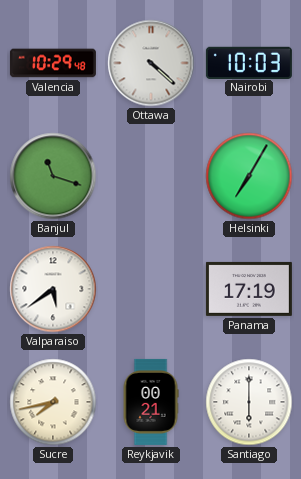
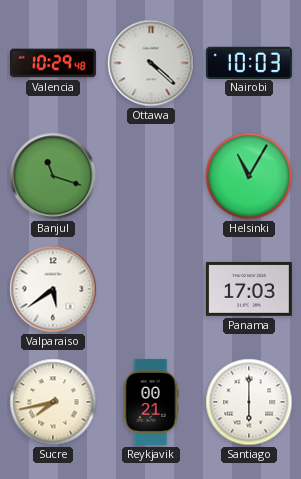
Helsinki: 7:05 -> 11:05 (249, 176)
Panama: 17:19 -> 17:03 (249, 289)
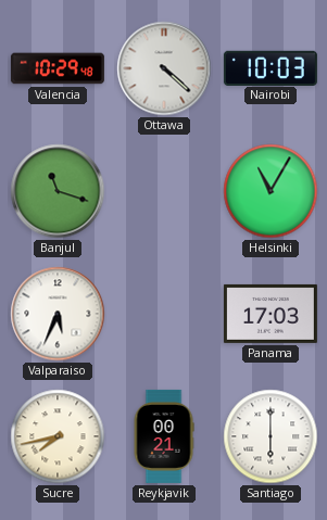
Valparaiso: 5:39 -> 5:34 (58, 314)
